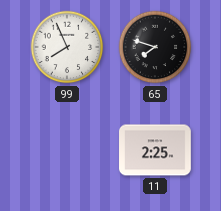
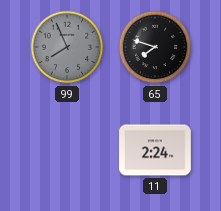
99 dial: white -> grey (67, 47)
11: 2:25 -> 2:24 (156, 150)
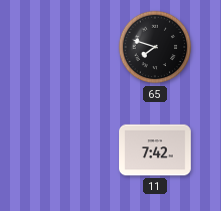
99: 7:56 -> none (67, 47)
11: 2:24 -> 7:42 (156, 150)
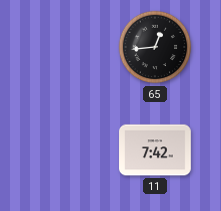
65: 7:48 -> 12:44 (155, 47)
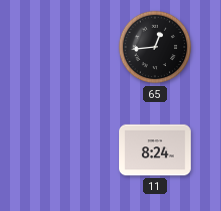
11: 7:42 -> 8:24 (156, 150)
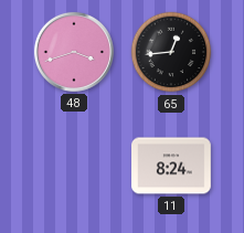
48: none -> 3:42 (74, 52)
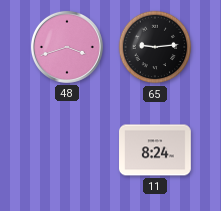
65: 12:44 -> 9:14 (155, 47)
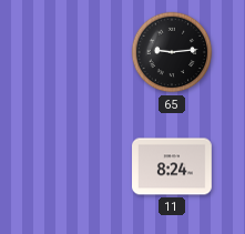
48: 3:42 -> none (67, 47)
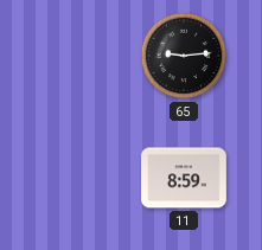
11: 8:24 -> 8:59 (185, 178)
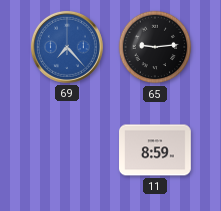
69: none -> 7:23 (67, 47)
